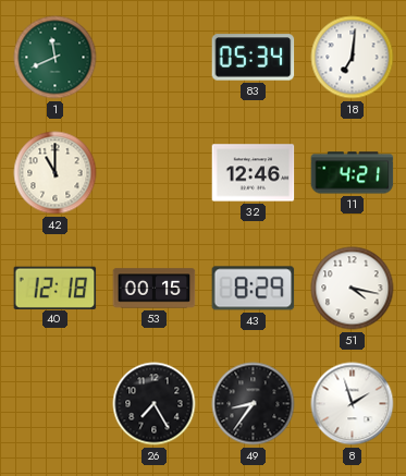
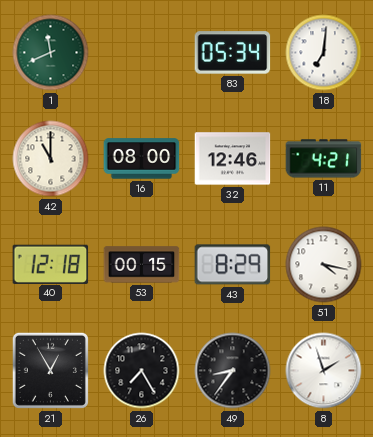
16: none -> 08:00 (142, 159)
21: none -> 12:55 (50, 370)
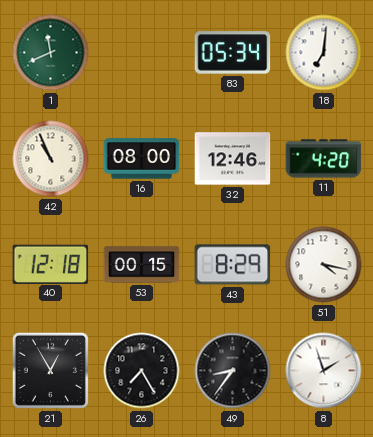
42: 11:00 -> 10:56 (51, 159)
11: 4:21 -> 4:20 (324, 159)
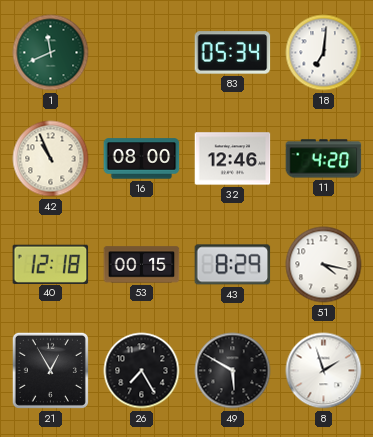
49: 8:36 -> 5:50 (233, 371)
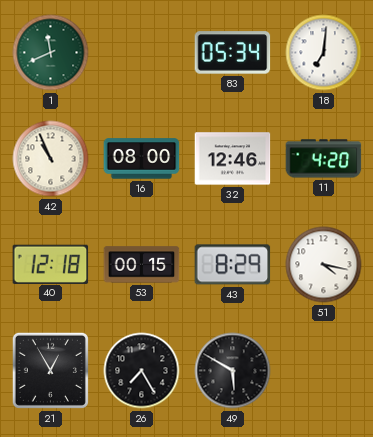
8: 1:57 -> none (324, 371)
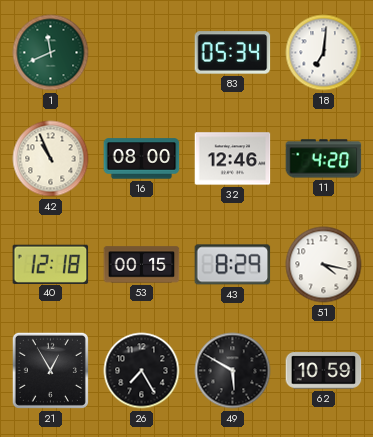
62: none -> 10:59 (324, 371)
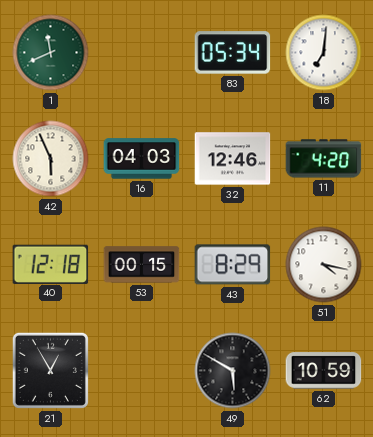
42: 10:56 -> 5:56 (51, 159)
16: 08:00 -> 04:03 (142, 159)
26: 7:25 -> none (142, 371)
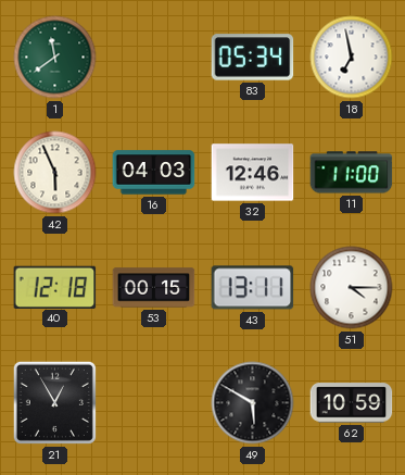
1: 11:41 -> 11:39 (55, 58)
18: 7:01 -> 6:58 (352, 58)
11: 4:20 -> 11:00 (352, 173)
43: 8:29 -> 13:11 (253, 288)
51: 4:17 -> 4:15 (352, 288)
